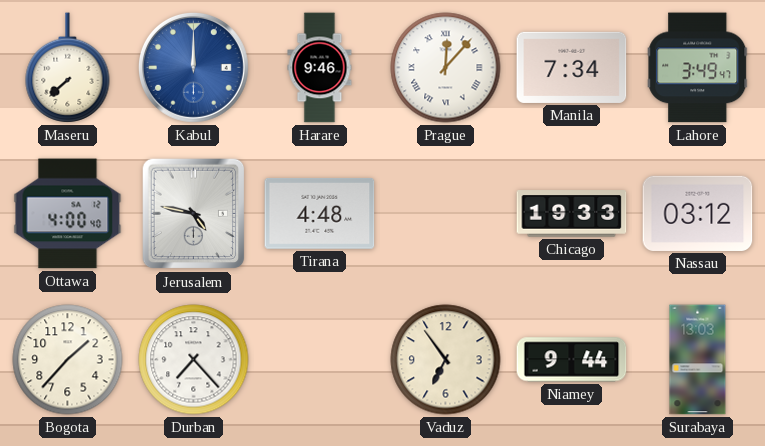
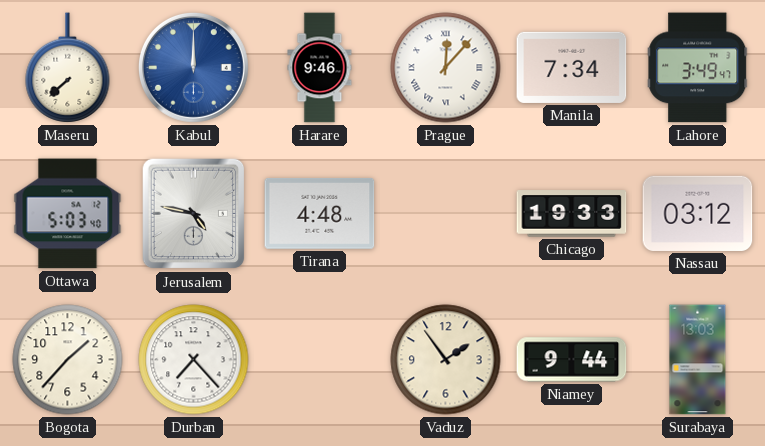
Ottawa: 4:00 -> 5:03 (68, 214)
Vaduz: 6:54 -> 1:54 (446, 360)
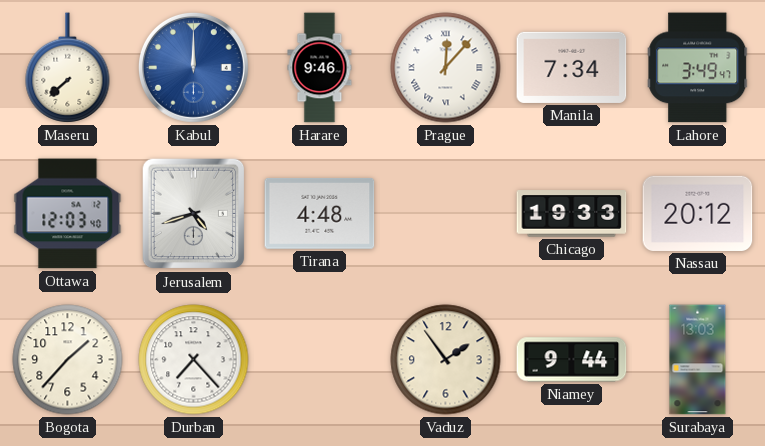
Ottawa: 5:03 -> 12:03 (68, 214)
Jerusalem: 4:47 -> 4:42 (194, 214)
Nassau: 03:12 -> 20:12 (698, 213)
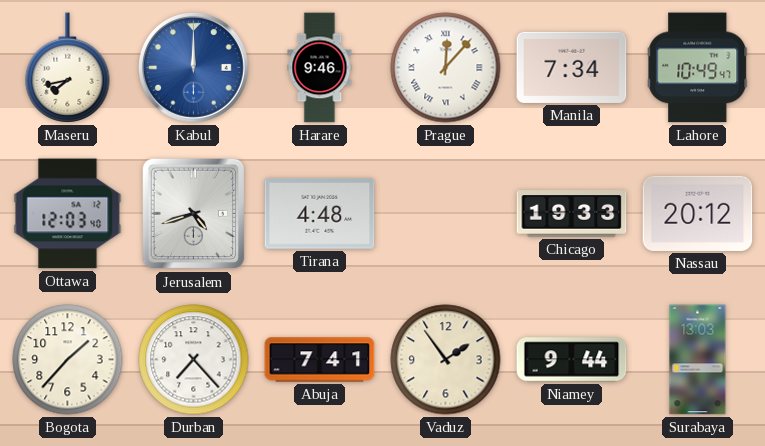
Maseru: 7:38 -> 7:43 (68, 68)
Lahore: 3:49 -> 10:49 (698, 68)
Abuja: none -> 7:41 (320, 360)
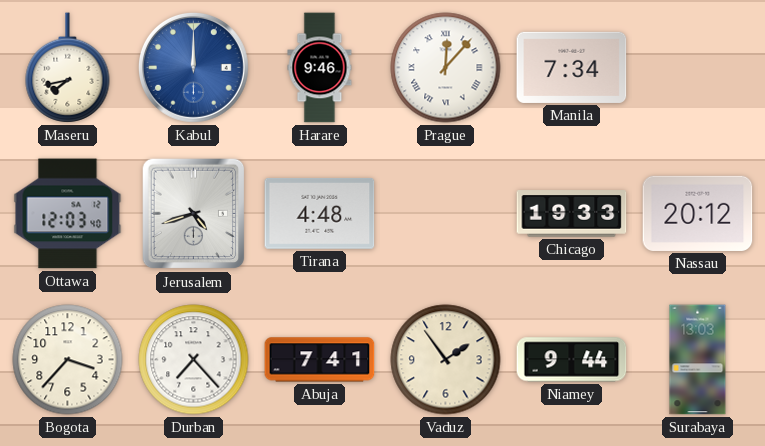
Lahore: 10:49 -> none (698, 68)
Bogota: 1:37 -> 3:37 (68, 360)
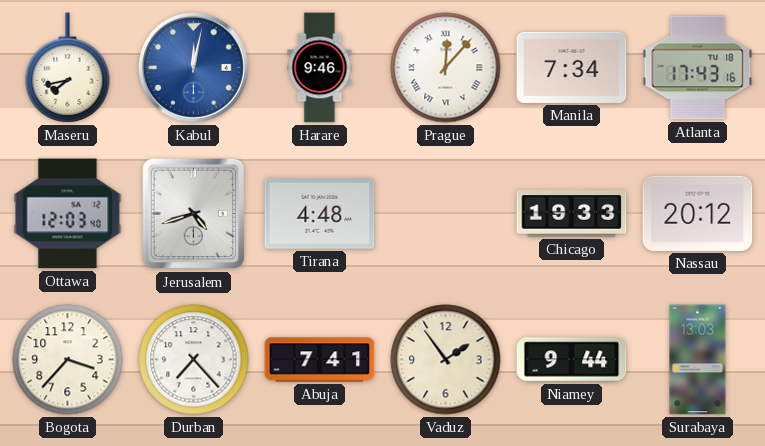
Kabul: 12:00 -> 12:02 (193, 67)
Atlanta: none -> 17:43 (698, 68)
